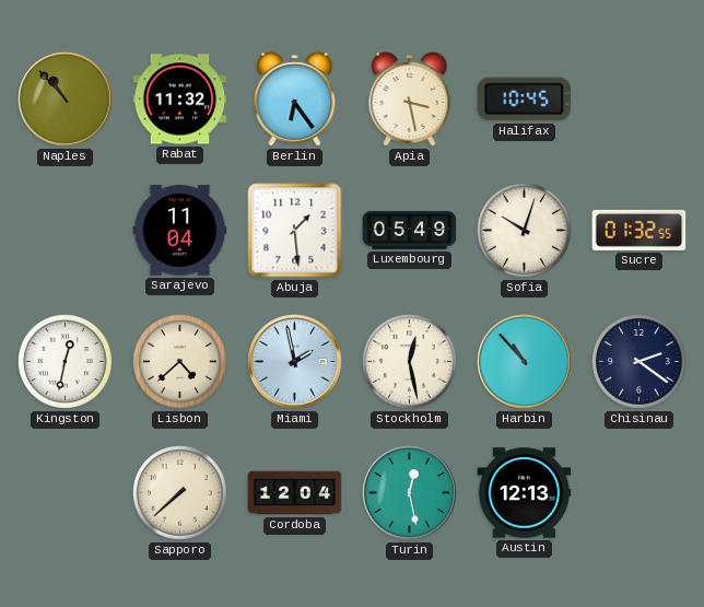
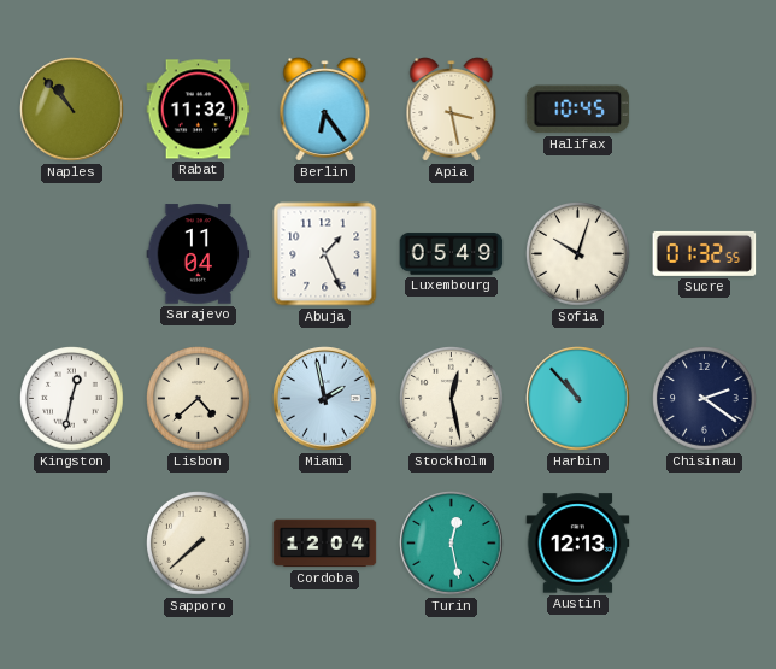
Abuja: 1:29 -> 1:26 (325, 254)
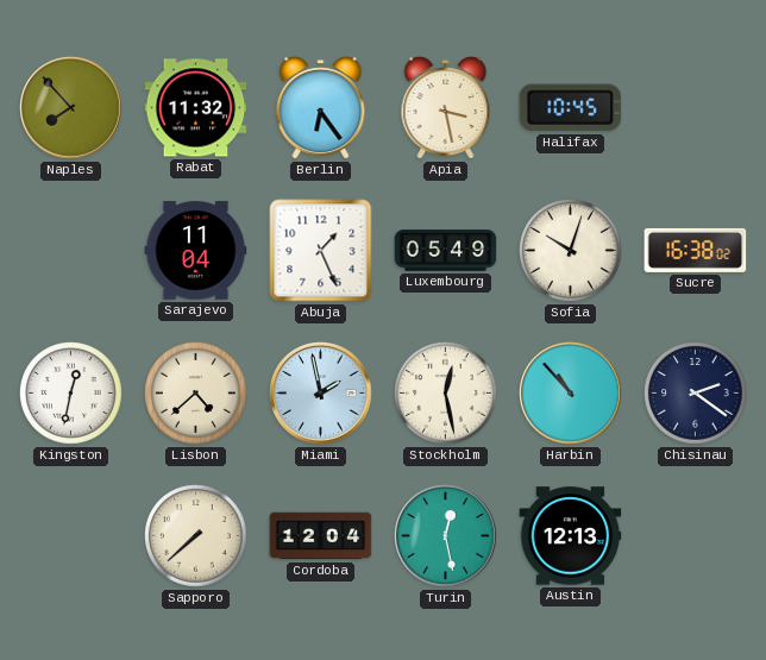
Naples: 10:53 -> 7:53 (71, 108)
Sucre: 01:32 -> 16:38 (696, 250)
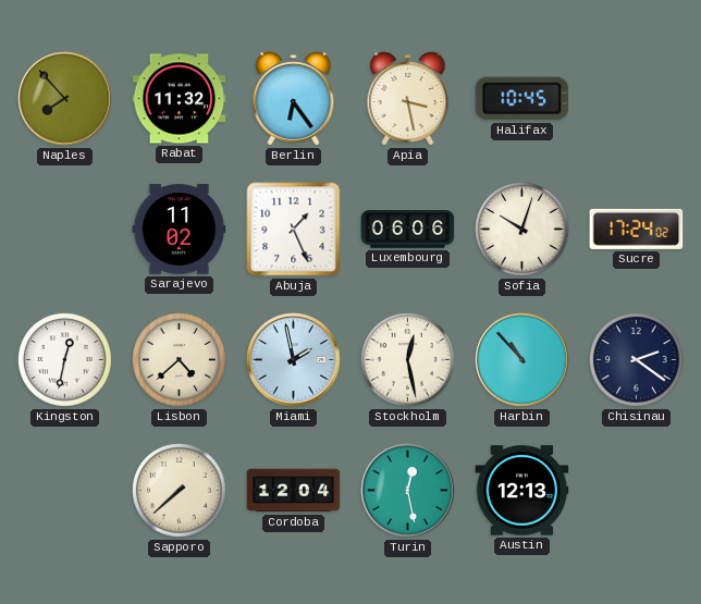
Sarajevo: 11:04 -> 11:02 (180, 230)
Luxembourg: 05:49 -> 06:06 (408, 230)
Sucre: 16:38 -> 17:24 (637, 229)
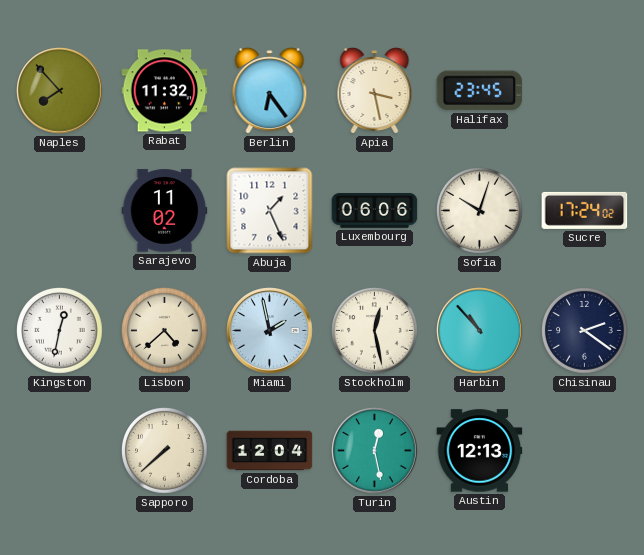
Halifax: 10:45 -> 23:45 (480, 91)
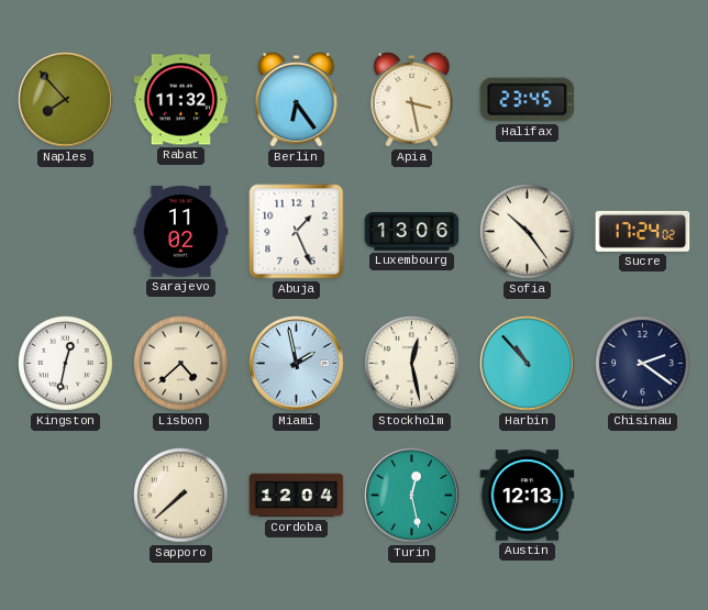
Luxembourg: 06:06 -> 13:06 (412, 232)
Sofia: 10:03 -> 10:24 (528, 232)
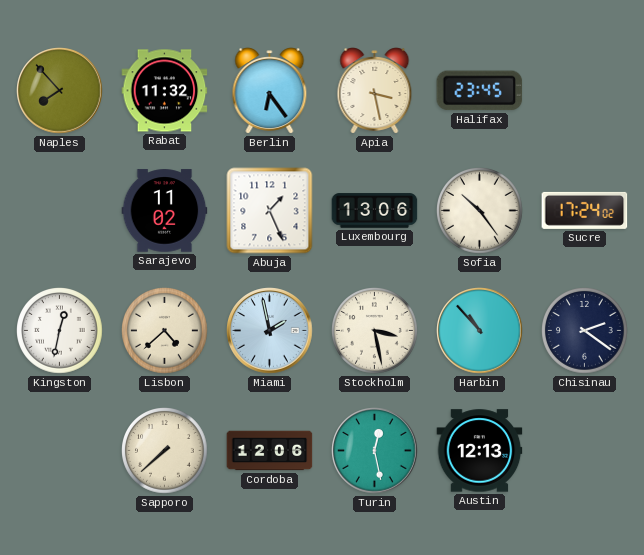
Stockholm: 12:28 -> 3:28 (375, 331)
Cordoba: 12:04 -> 12:06 (270, 451)
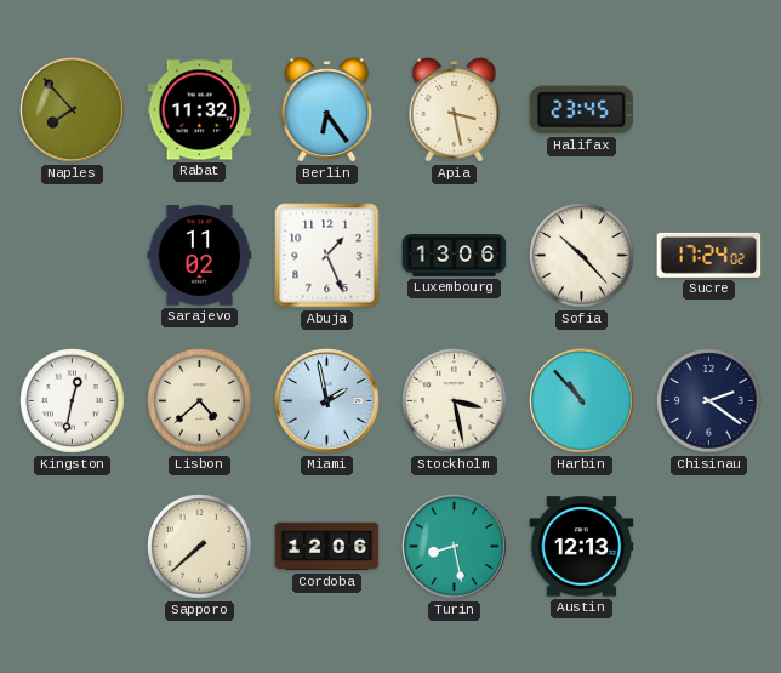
Sofia: 10:24 -> 10:23 (582, 256)
Turin: 12:28 -> 8:28 (455, 547)
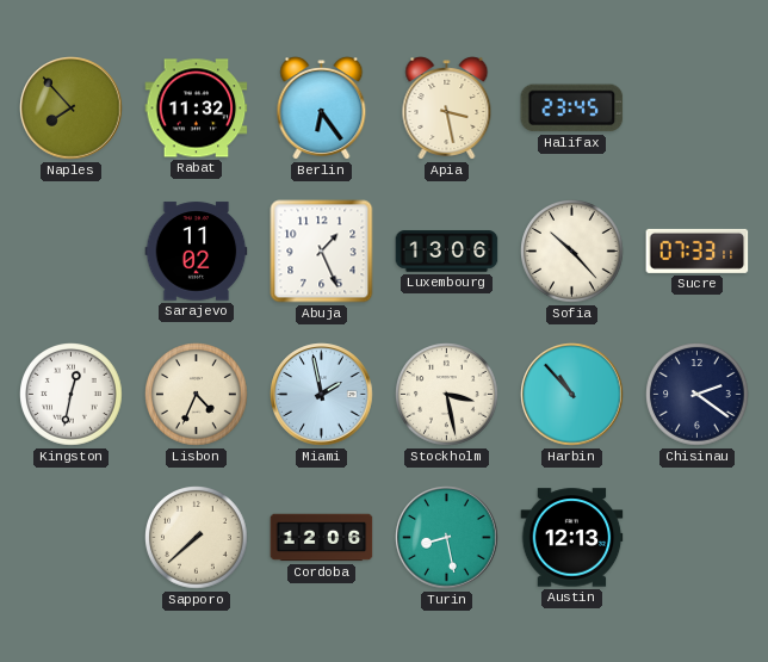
Sucre: 17:24 -> 07:33 (698, 250)
Lisbon: 4:38 -> 4:34 (197, 395)
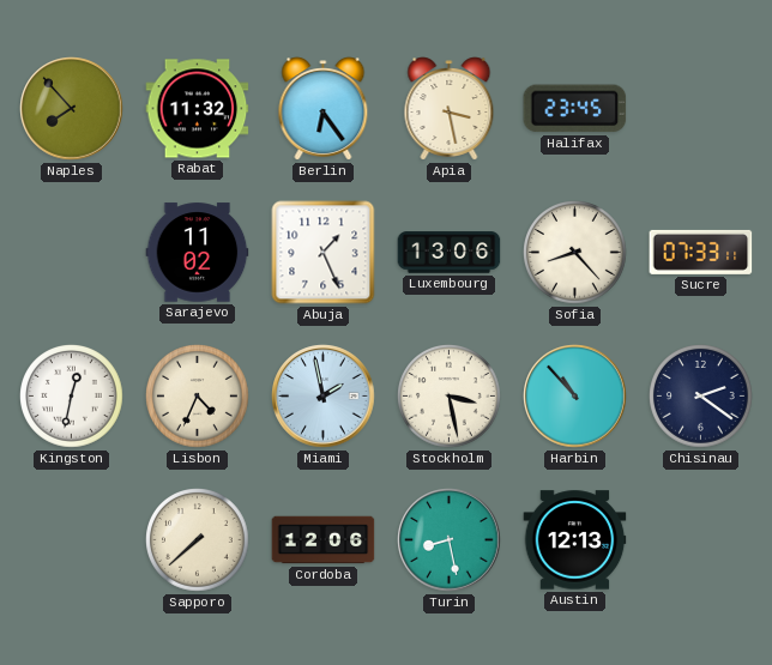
Sofia: 10:23 -> 8:23 (575, 253)
